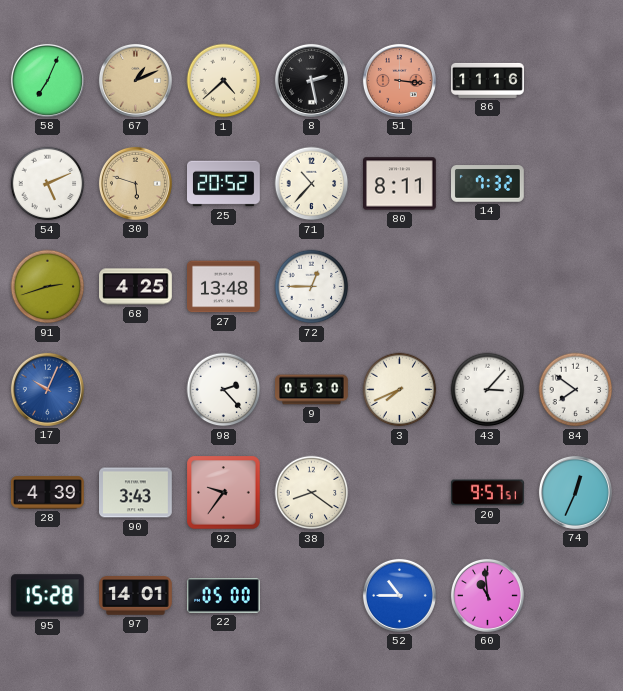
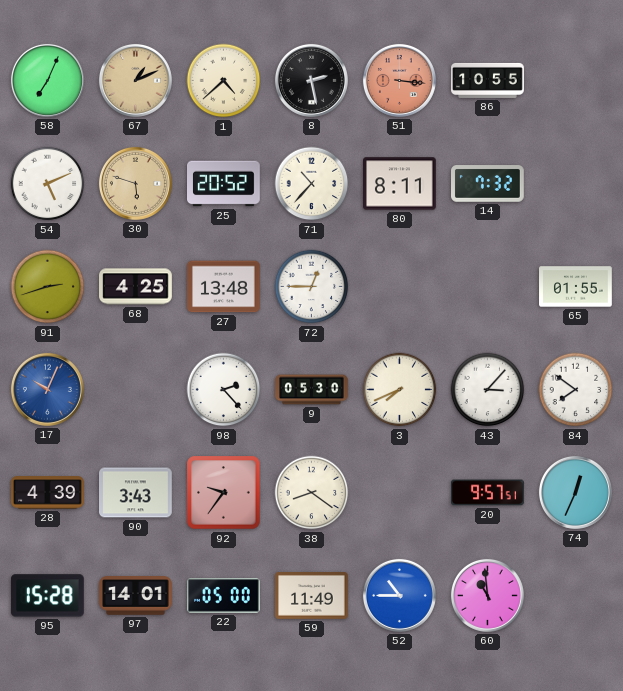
86: 11:16 -> 10:55 (488, 80)
65: none -> 01:55 (576, 287)
59: none -> 11:49 (312, 596)
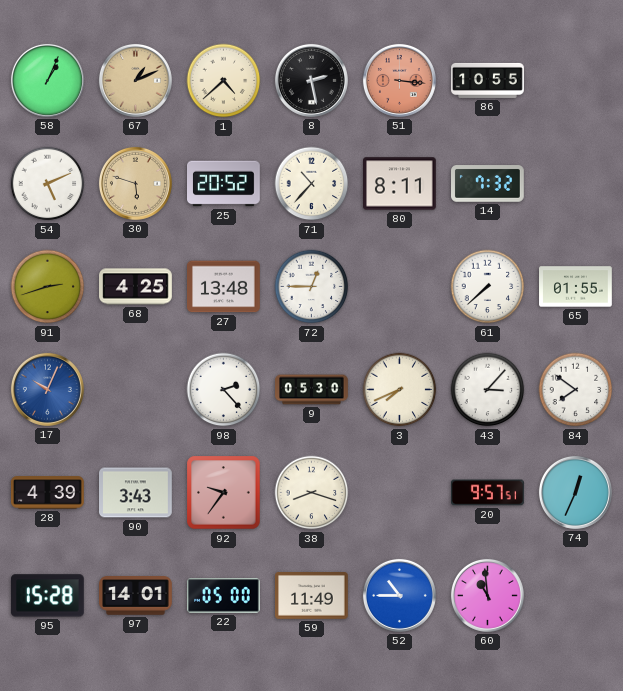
58: 7:04 -> 1:04 (47, 80)
61: none -> 7:38 (488, 287)
38: 8:21 -> 8:18 (312, 493)
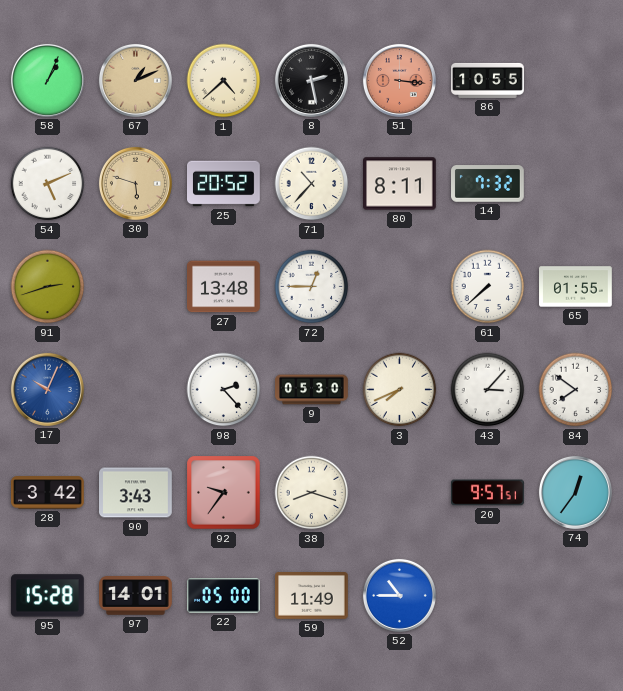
68: 4:25 -> none (136, 287)
28: 4:39 -> 3:42 (48, 493)
74: 12:34 -> 12:36 (575, 492)
60: 10:59 -> none (487, 595)
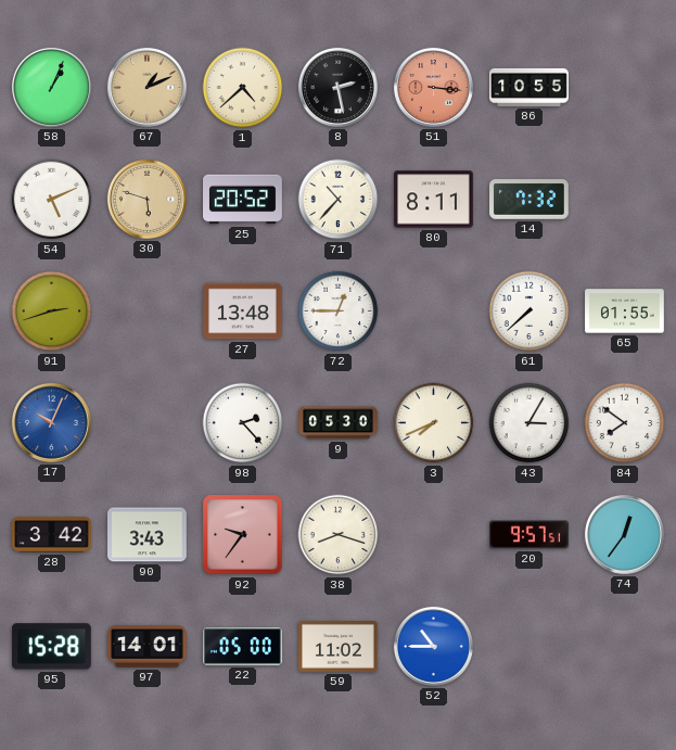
43: 3:07 -> 3:05 (530, 423)
59: 11:49 -> 11:02 (339, 647)
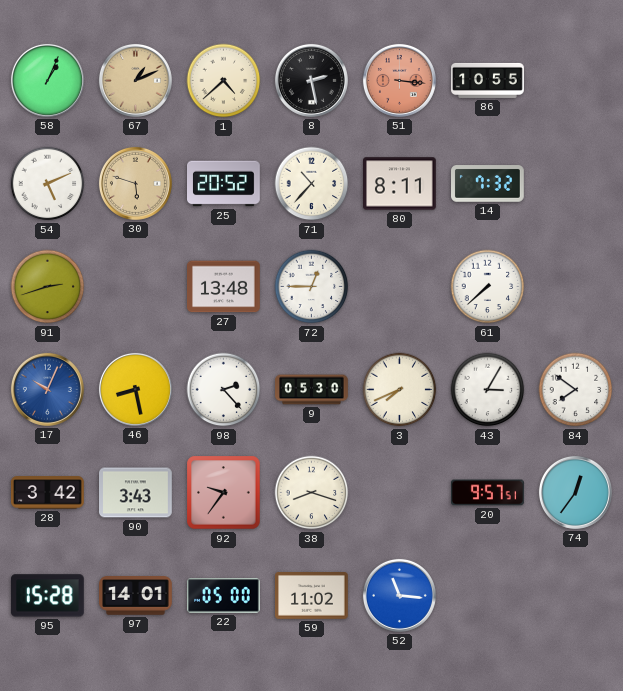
65: 01:55 -> none (625, 312)
46: none -> 8:28 (135, 389)
52: 10:45 -> 11:16 (399, 595)
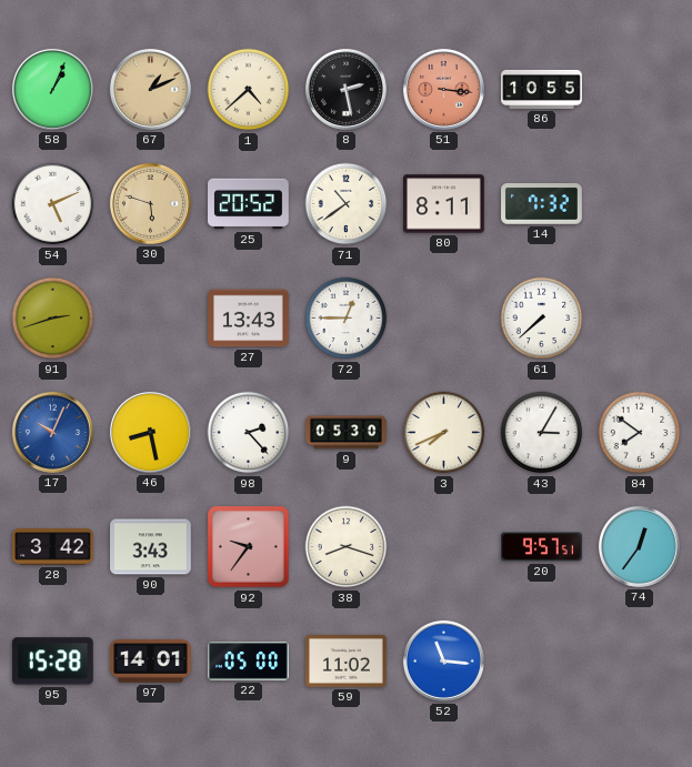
71: 10:37 -> 10:39 (347, 204)
27: 13:48 -> 13:43 (249, 319)
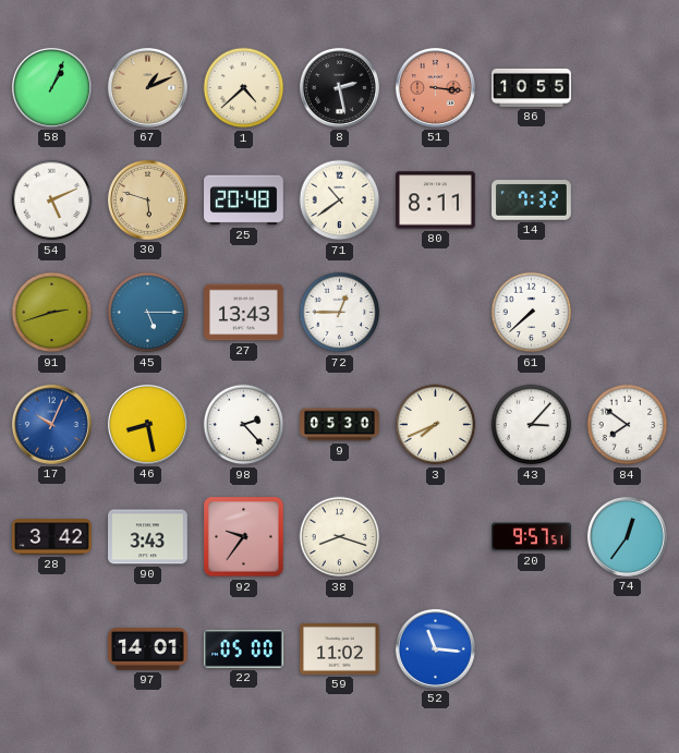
25: 20:52 -> 20:48 (244, 201)
45: none -> 5:15 (148, 313)
43: 3:05 -> 3:07 (532, 425)
95: 15:28 -> none (52, 662)
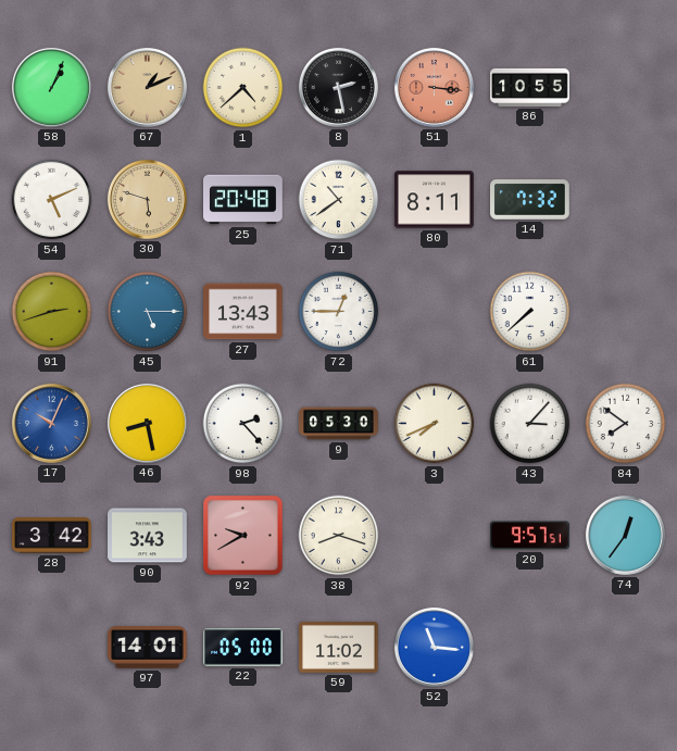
92: 9:36 -> 9:40 (243, 536)
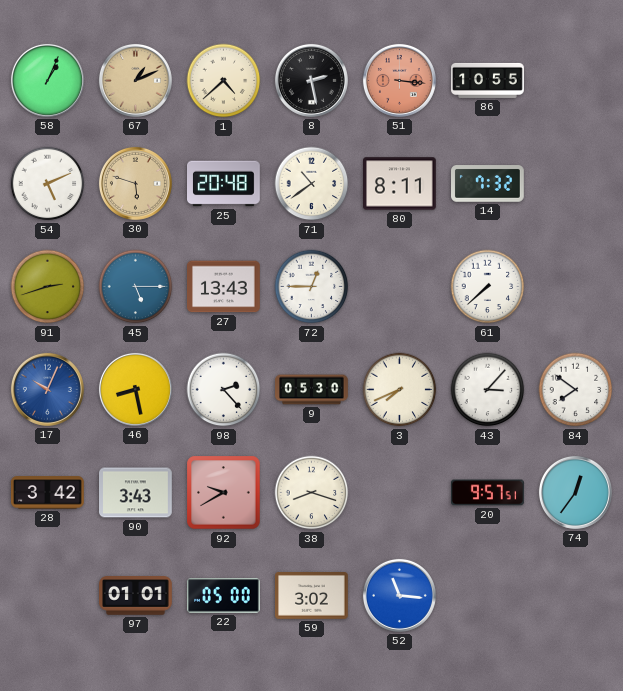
97: 14:01 -> 01:01 (136, 596)
59: 11:02 -> 3:02 (312, 596)
